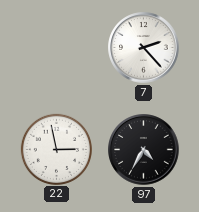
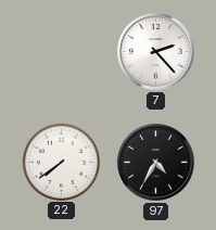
22: 2:58 -> 7:39 (61, 162)
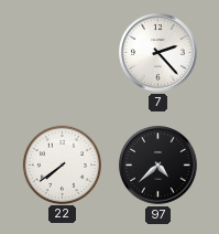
97: 4:35 -> 4:38 (158, 166)
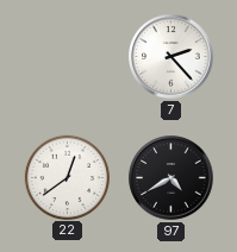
22: 7:39 -> 12:39 (67, 177)
97: 4:38 -> 4:40 (171, 178)
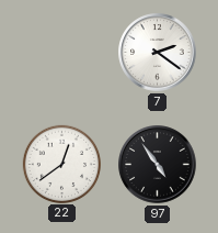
7: 2:23 -> 2:21 (158, 53)
97: 4:40 -> 4:54 (158, 165)
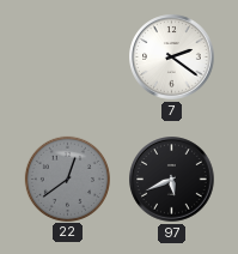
22 dial: white -> grey (67, 179)
97: 4:54 -> 5:41 (172, 180)
